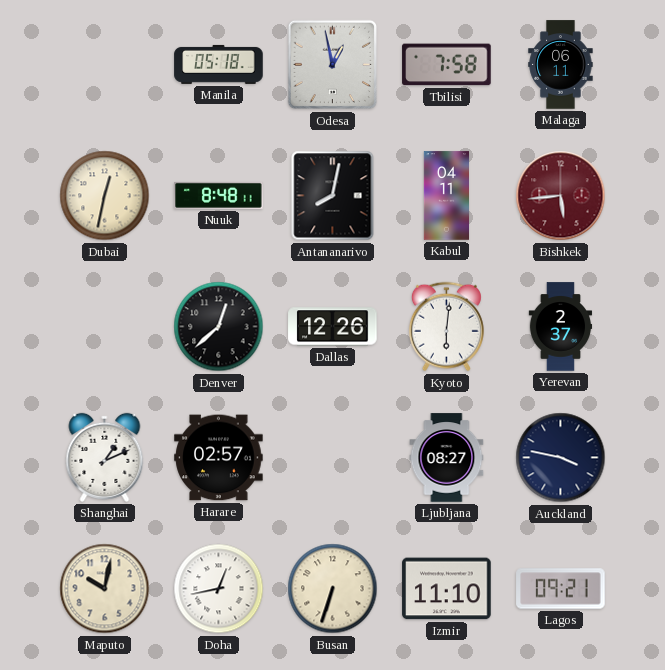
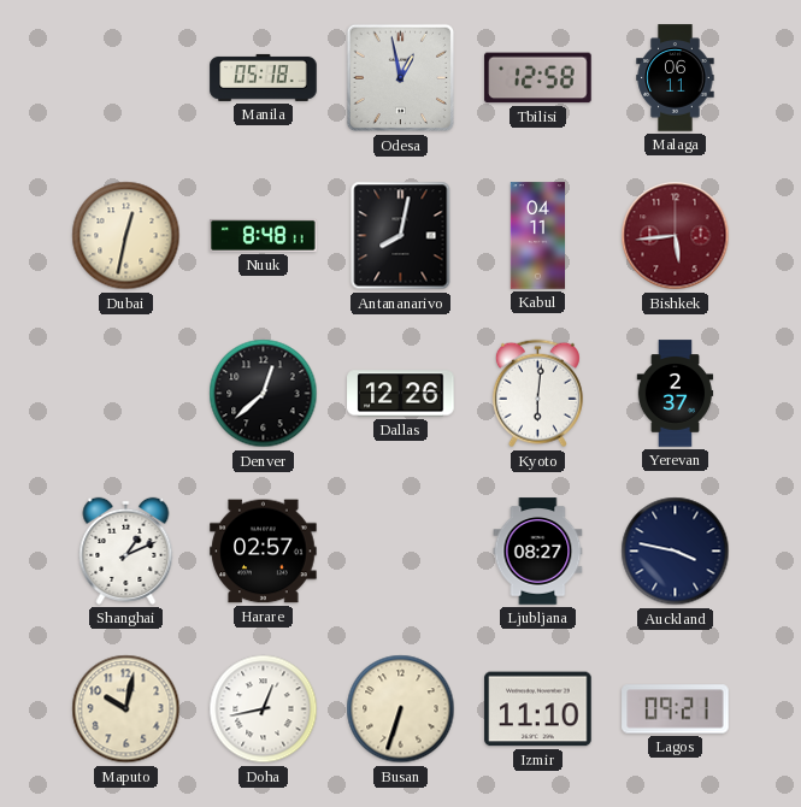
Tbilisi: 7:58 -> 12:58 (538, 78)
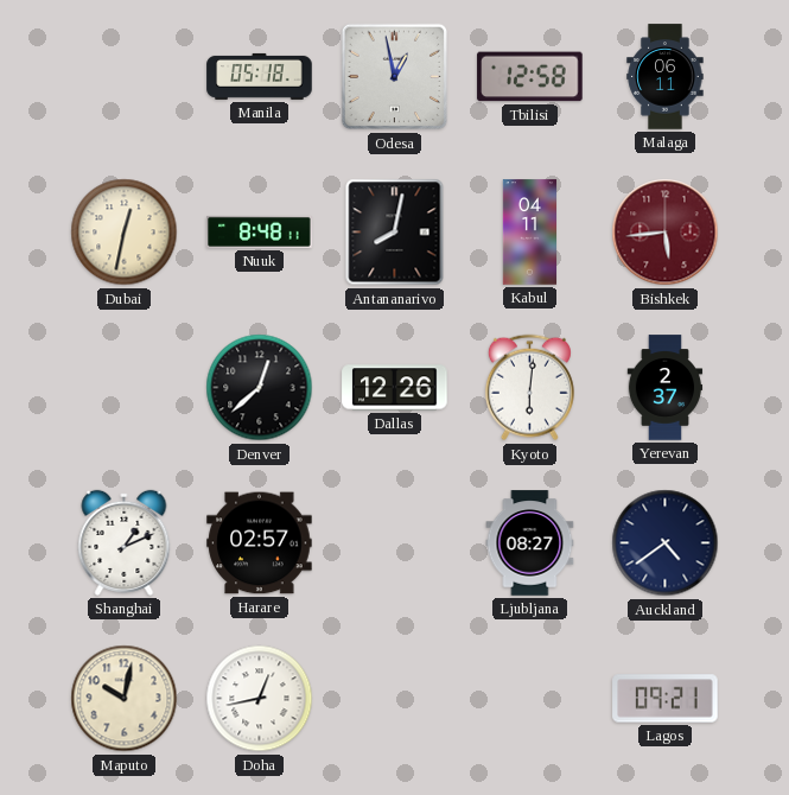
Auckland: 3:47 -> 4:39 (666, 543)
Busan: 6:33 -> none (401, 709)
Izmir: 11:10 -> none (538, 709)
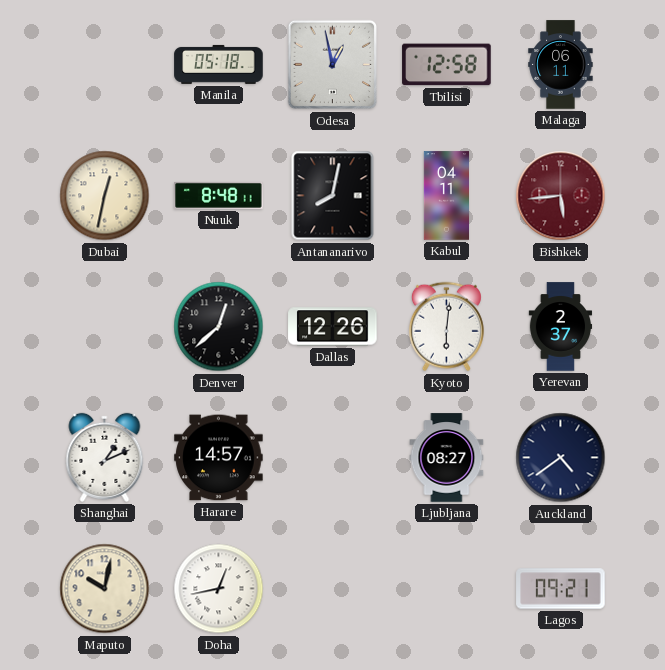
Harare: 02:57 -> 14:57 (219, 458)
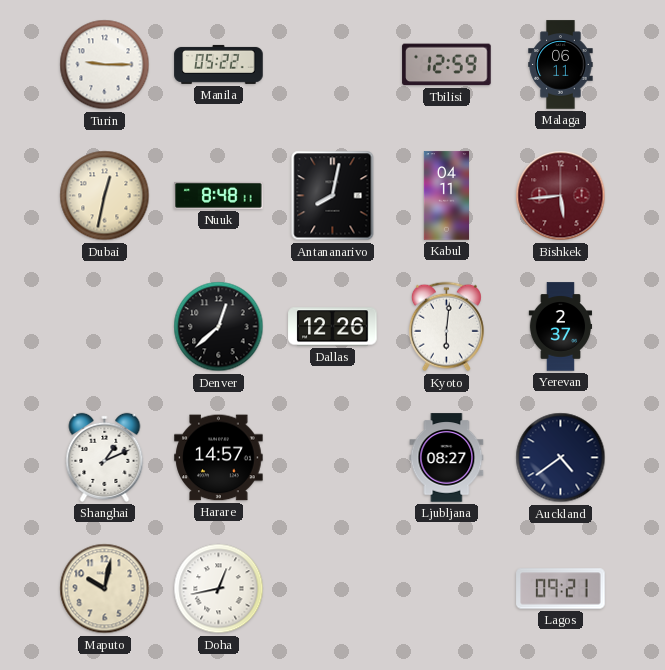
Turin: none -> 9:15 (105, 65)
Manila: 05:18 -> 05:22 (219, 64)
Odesa: 12:58 -> none (333, 65)
Tbilisi: 12:58 -> 12:59 (447, 65)
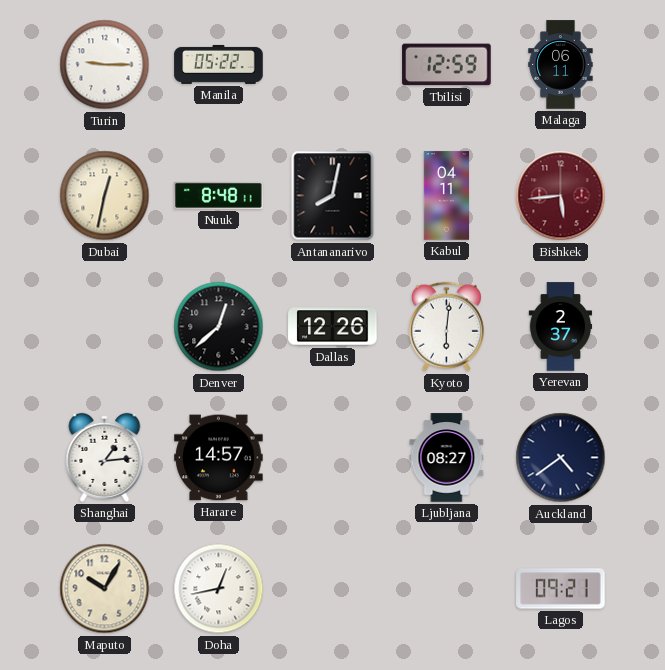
Shanghai: 1:11 -> 1:14 (105, 457)
Maputo: 10:02 -> 10:05 (105, 589)
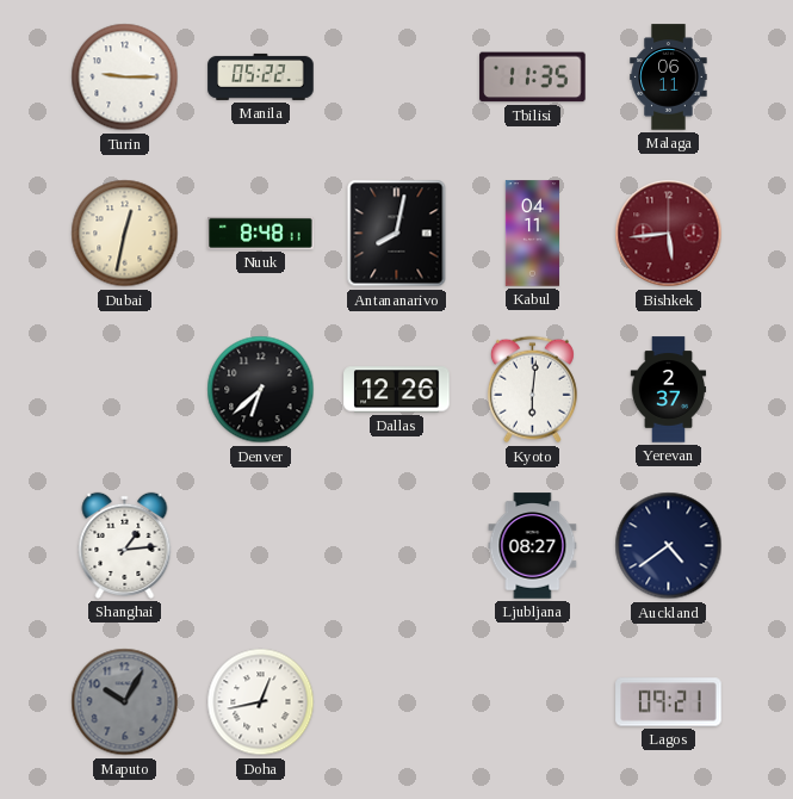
Tbilisi: 12:59 -> 11:35 (533, 78)
Denver: 12:38 -> 6:38 (261, 390)
Harare: 14:57 -> none (219, 458)
Maputo dial: cream -> grey (125, 702)
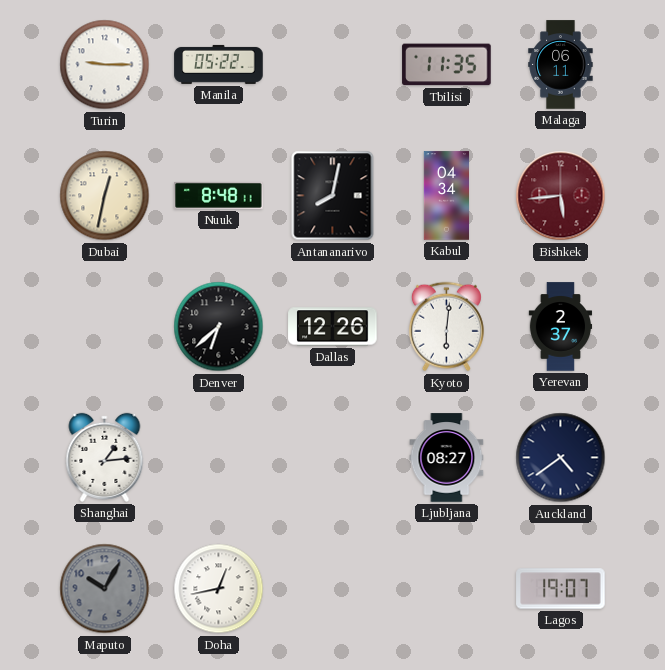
Kabul: 04:11 -> 04:34 (446, 196)
Lagos: 09:21 -> 19:07 (561, 589)
